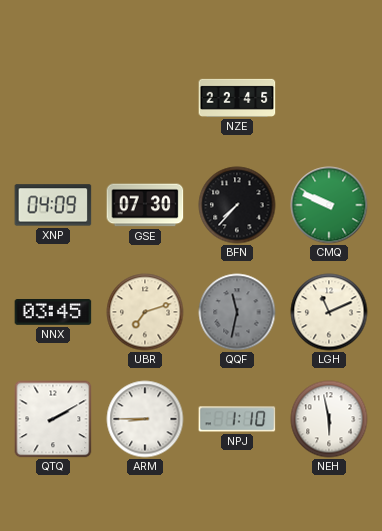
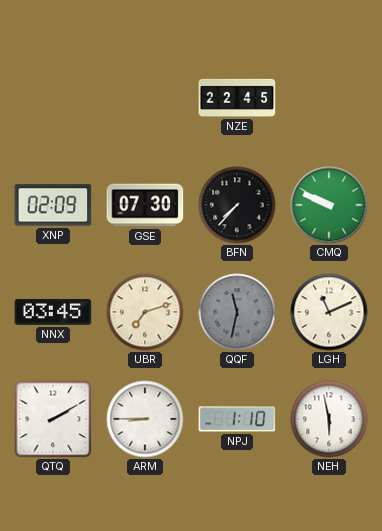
XNP: 04:09 -> 02:09 (53, 205)
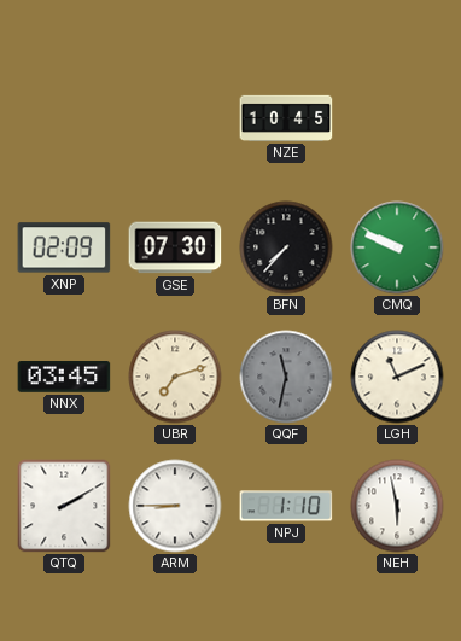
NZE: 22:45 -> 10:45 (286, 118)
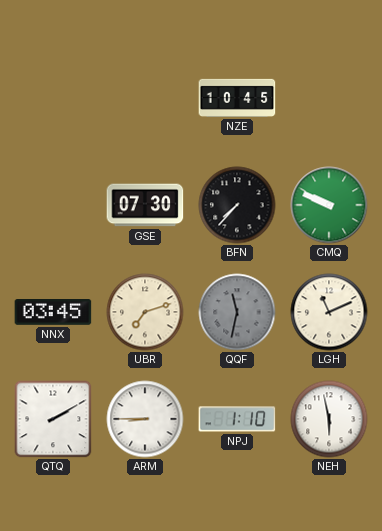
XNP: 02:09 -> none (64, 247)
